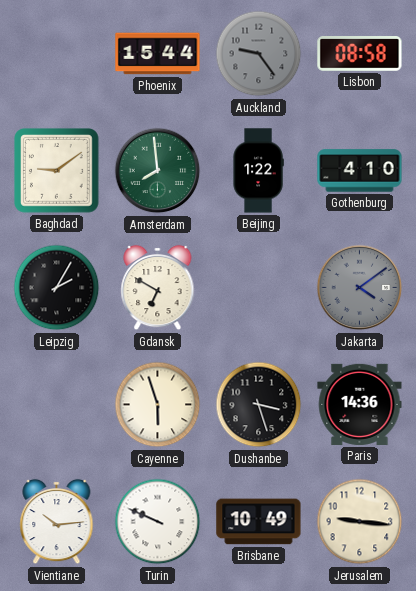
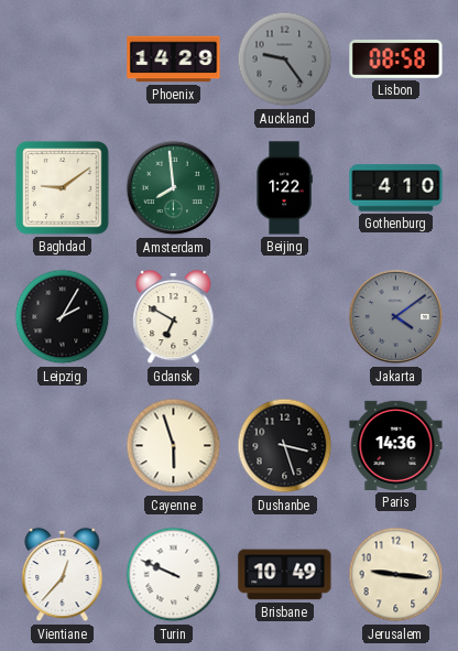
Phoenix: 15:44 -> 14:29 (174, 59)
Vientiane: 10:14 -> 12:37 (63, 575)
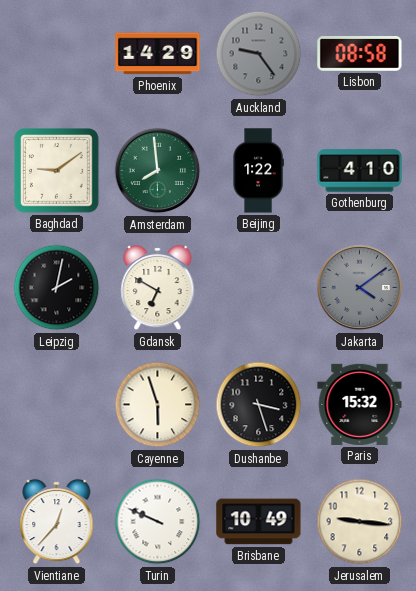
Leipzig: 2:05 -> 2:02 (57, 288)
Paris: 14:36 -> 15:32 (360, 404)
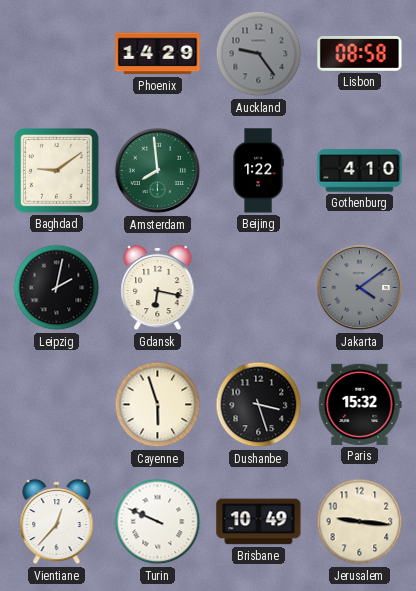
Gdansk: 6:50 -> 6:17 (158, 288)
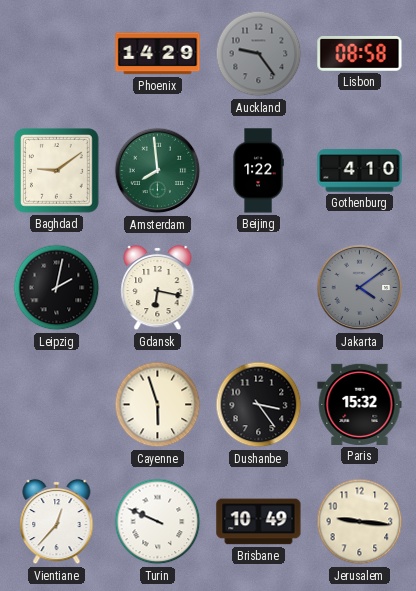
Dushanbe: 3:27 -> 3:24 (259, 405)
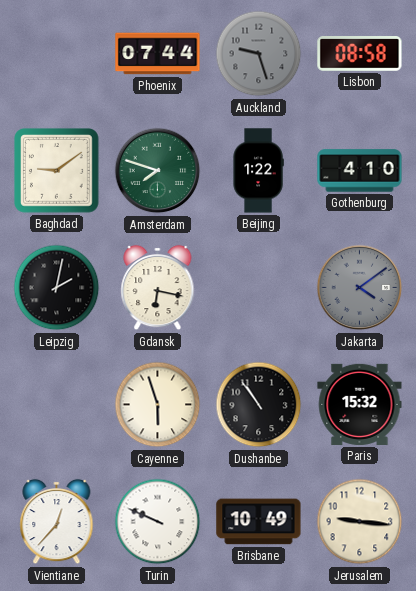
Phoenix: 14:29 -> 07:44 (158, 54)
Auckland: 9:24 -> 9:27 (259, 54)
Amsterdam: 7:59 -> 7:48 (158, 171)
Dushanbe: 3:24 -> 10:54 (259, 405)
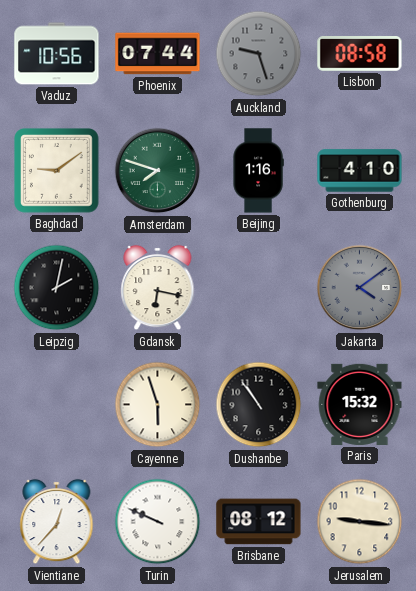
Vaduz: none -> 10:56 (57, 54)
Beijing: 1:22 -> 1:16 (258, 171)
Brisbane: 10:49 -> 08:12 (259, 522)
